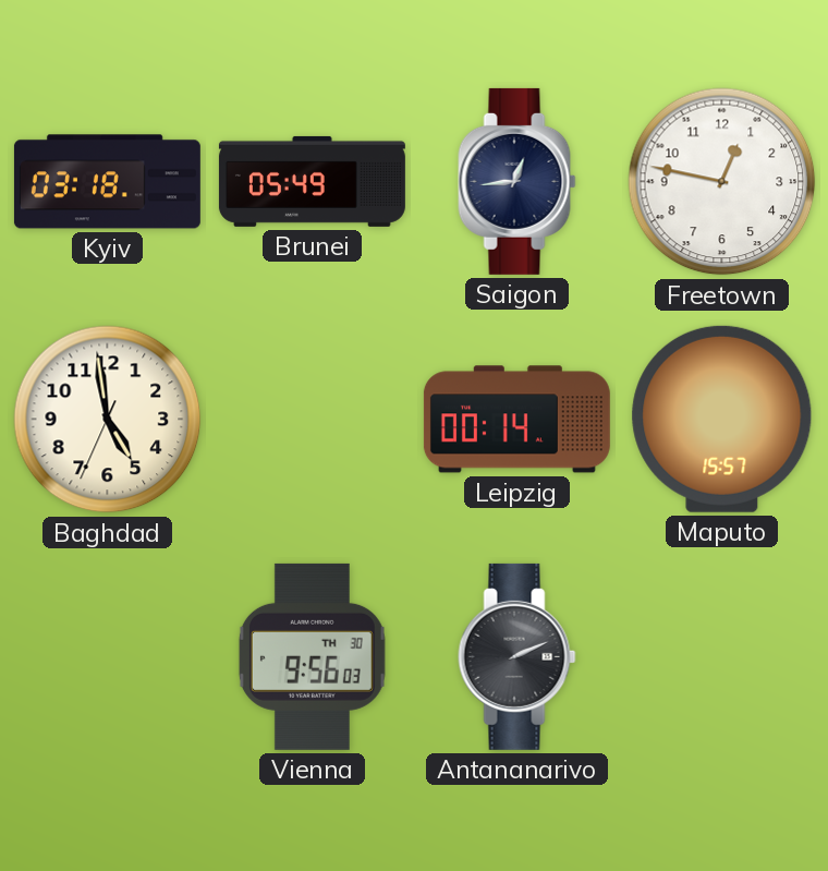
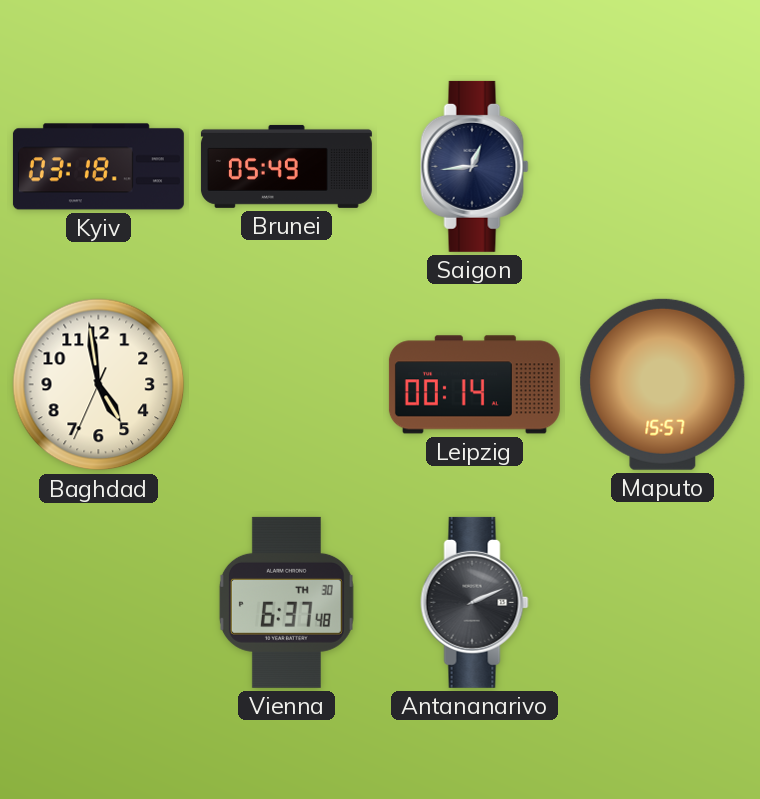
Freetown: 12:47 -> none (722, 182)
Vienna: 9:56 -> 6:37 (286, 602)
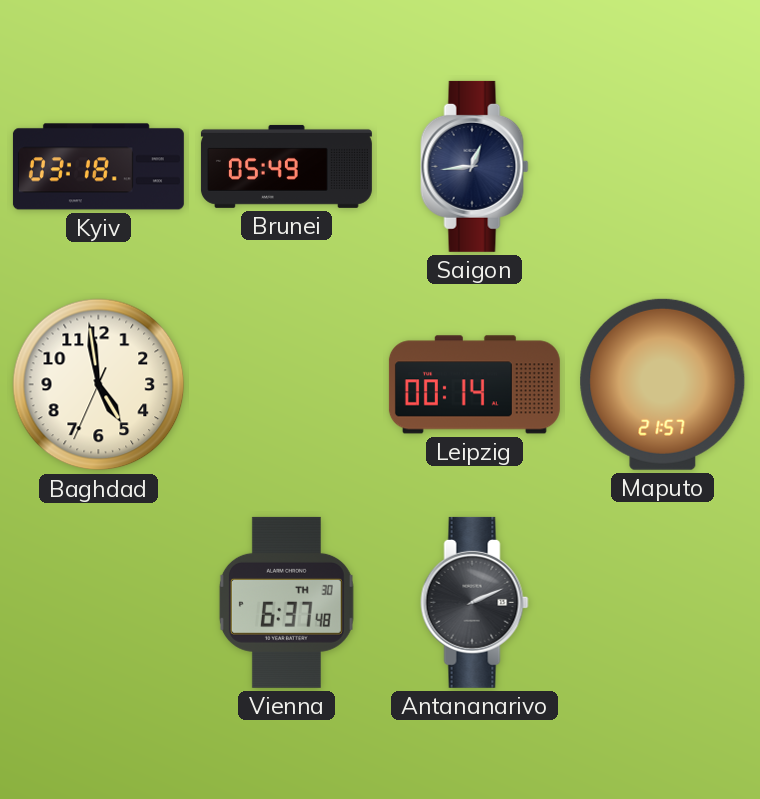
Maputo: 15:57 -> 21:57 (663, 384)
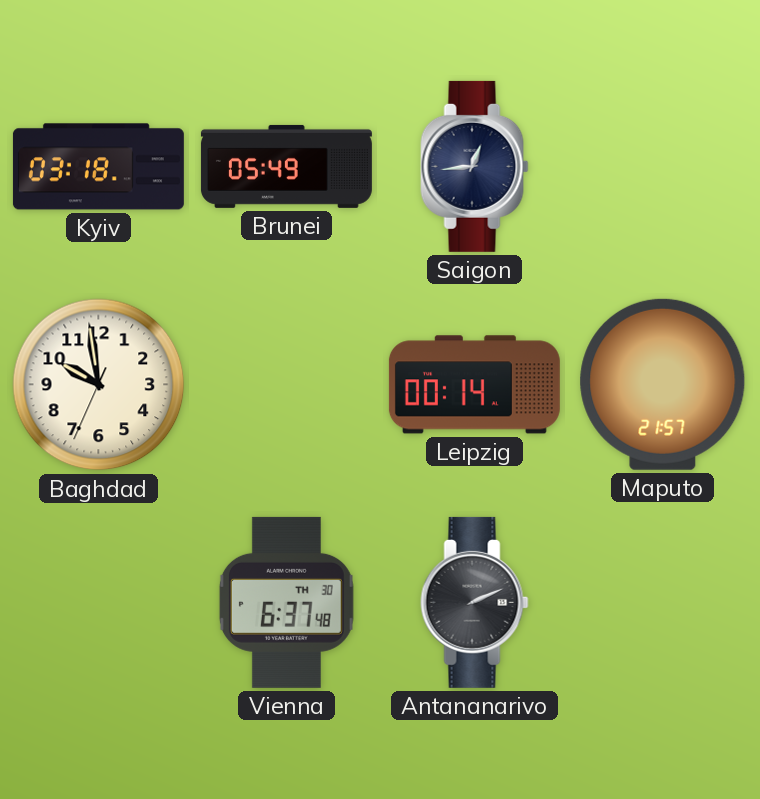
Baghdad: 4:58 -> 9:58 (99, 385)
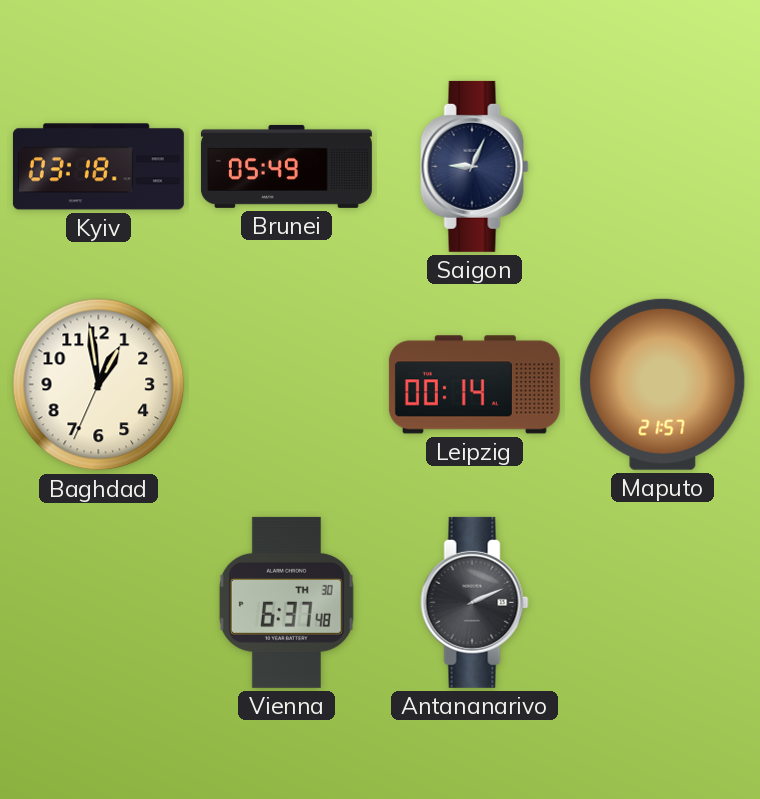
Saigon: 12:44 -> 9:04 (475, 166)
Baghdad: 9:58 -> 12:58 (99, 385)
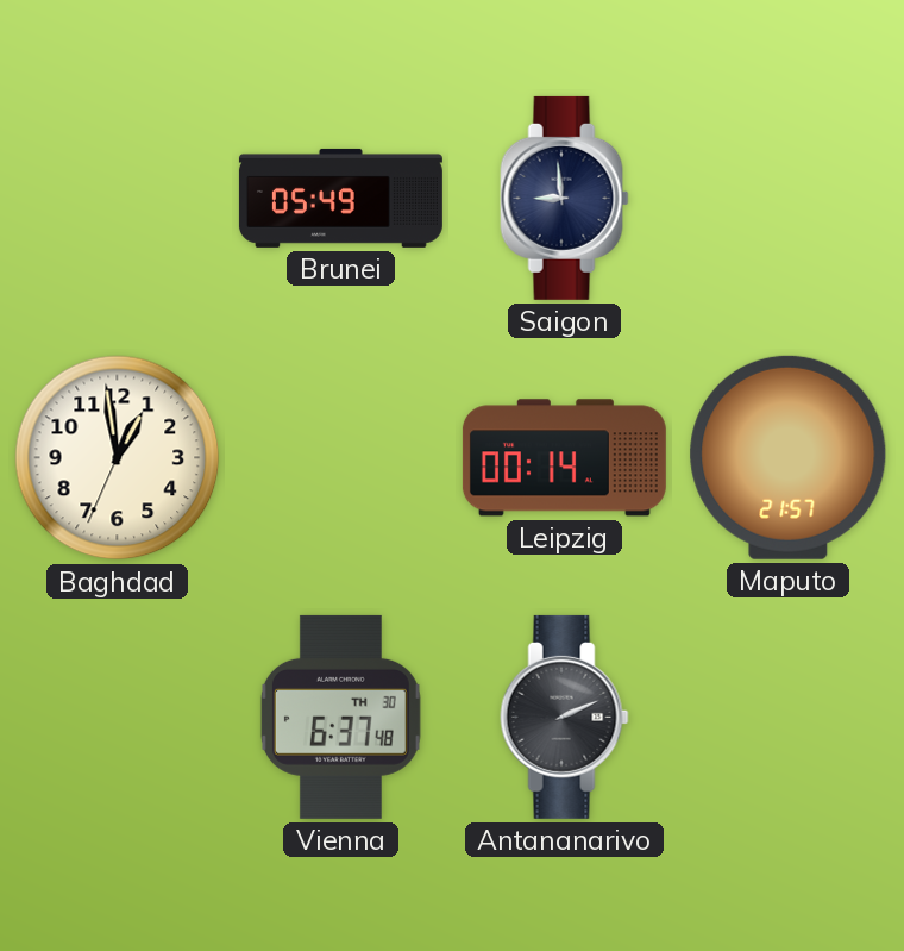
Kyiv: 03:18 -> none (98, 167)
Saigon: 9:04 -> 8:59 (565, 198)
